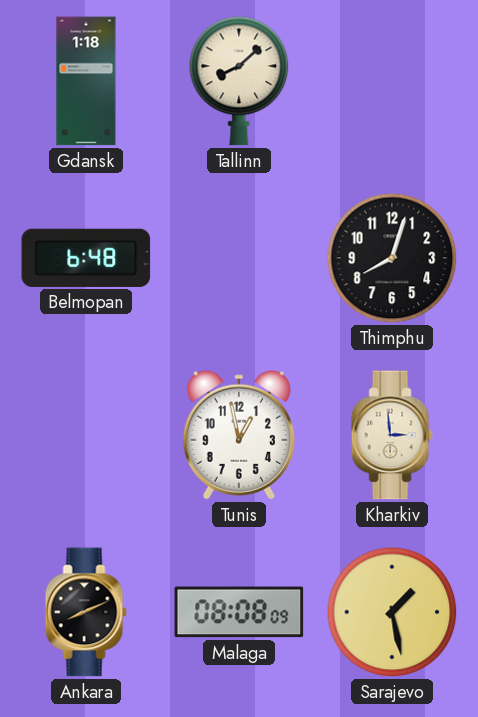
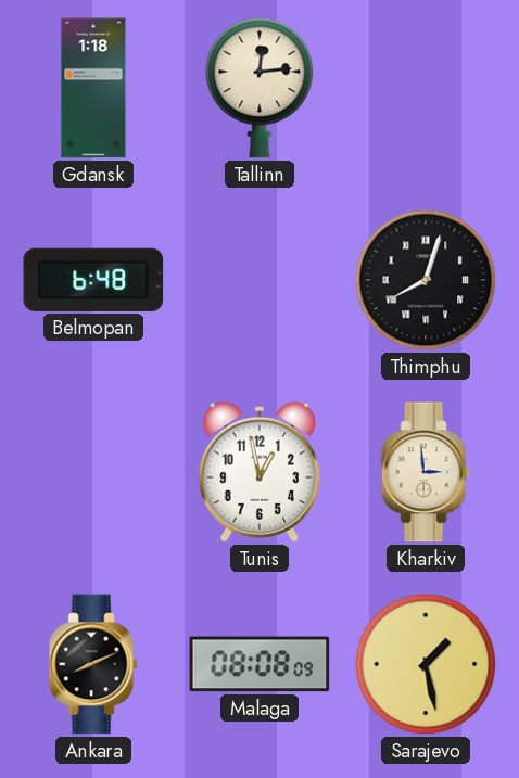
Tallinn: 8:08 -> 12:14 (259, 88)
Thimphu numerals: Arabic -> Roman (426, 280)
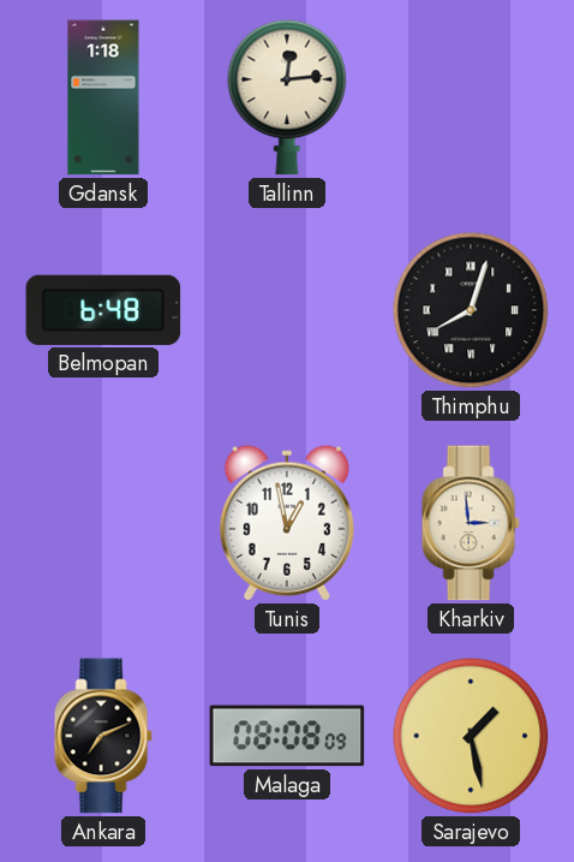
Ankara: 8:11 -> 7:11 (103, 736)
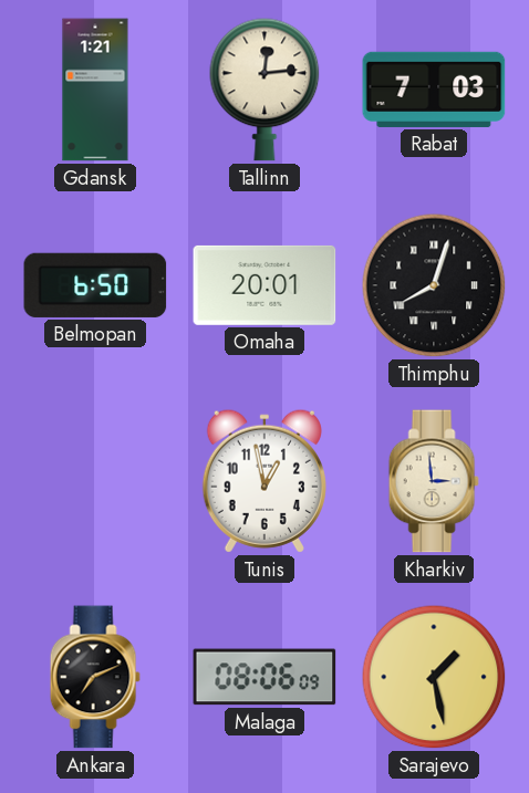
Gdansk: 1:18 -> 1:21 (95, 90)
Rabat: none -> 7:03 (434, 90)
Belmopan: 6:48 -> 6:50 (95, 285)
Omaha: none -> 20:01 (264, 285)
Malaga: 08:08 -> 08:06 (264, 677)
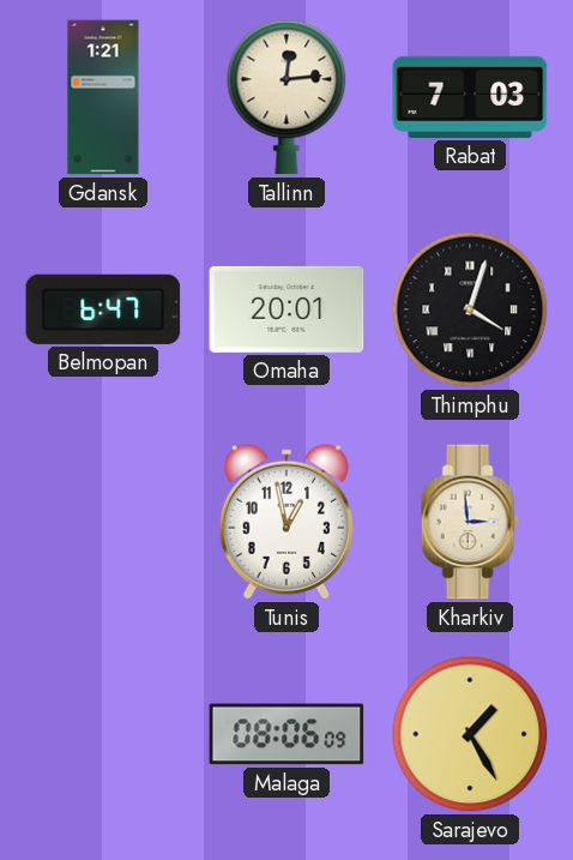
Belmopan: 6:50 -> 6:47 (103, 309)
Thimphu: 8:03 -> 4:03 (470, 309)
Ankara: 7:11 -> none (95, 677)
Sarajevo: 1:28 -> 1:25 (470, 734)
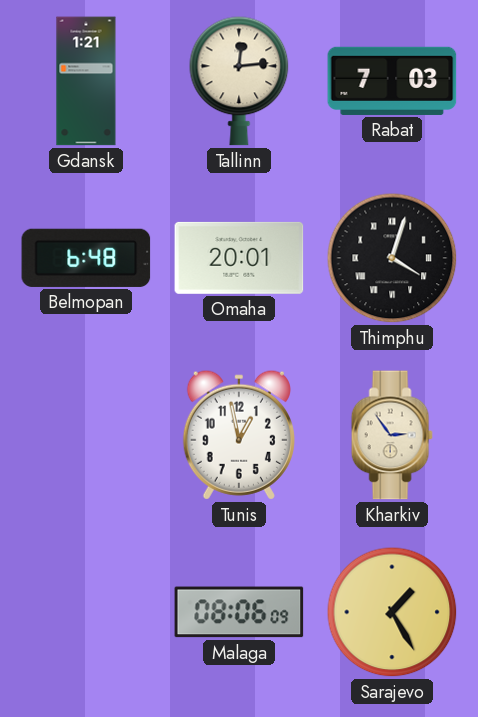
Belmopan: 6:47 -> 6:48 (86, 258)
Kharkiv: 2:59 -> 2:54 (392, 435)
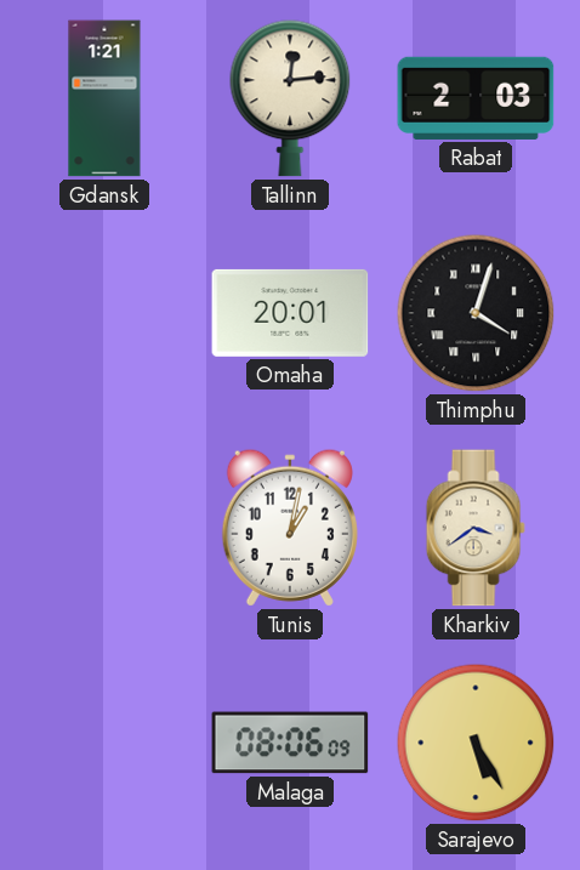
Rabat: 7:03 -> 2:03 (476, 98)
Belmopan: 6:48 -> none (86, 258)
Tunis: 12:58 -> 1:02 (290, 528)
Kharkiv: 2:54 -> 3:39 (476, 528)
Sarajevo: 1:25 -> 5:25 (476, 743)
